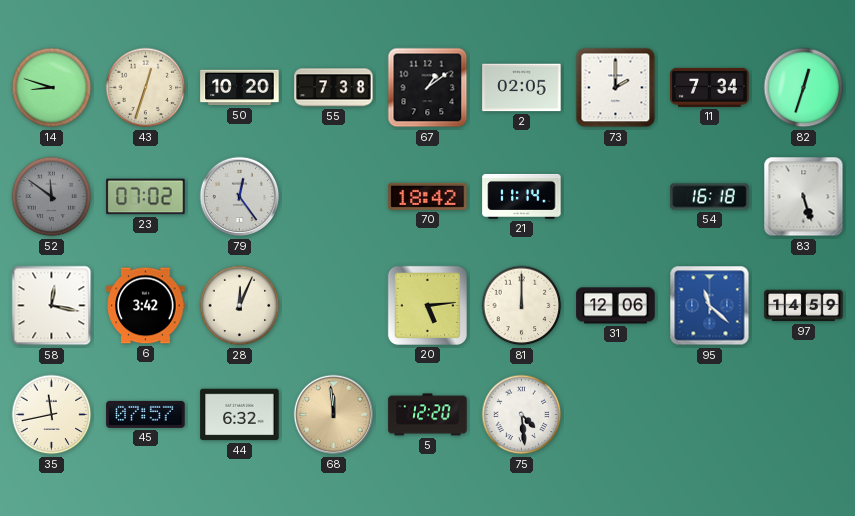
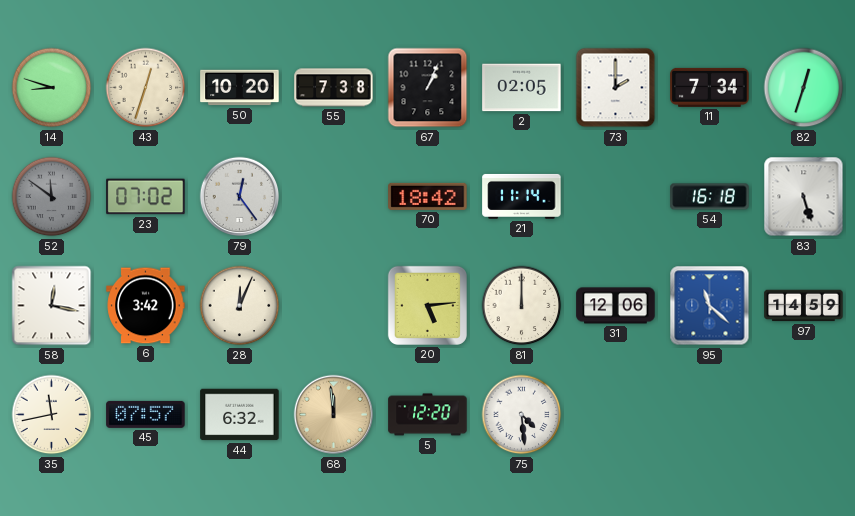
67: 1:09 -> 1:04 (428, 88)
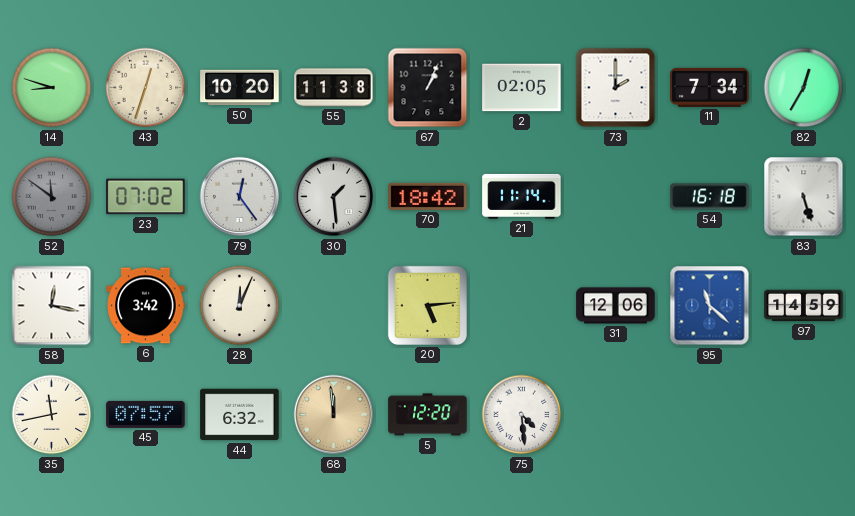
55: 7:38 -> 11:38 (334, 88)
82: 12:33 -> 12:35 (804, 88)
30: none -> 1:29 (334, 197)
81: 12:00 -> none (522, 306)
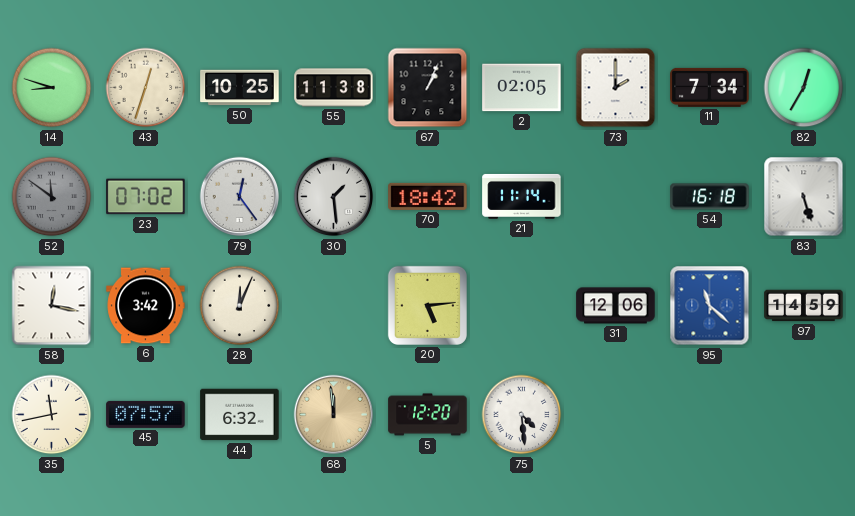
50: 10:20 -> 10:25 (240, 88)
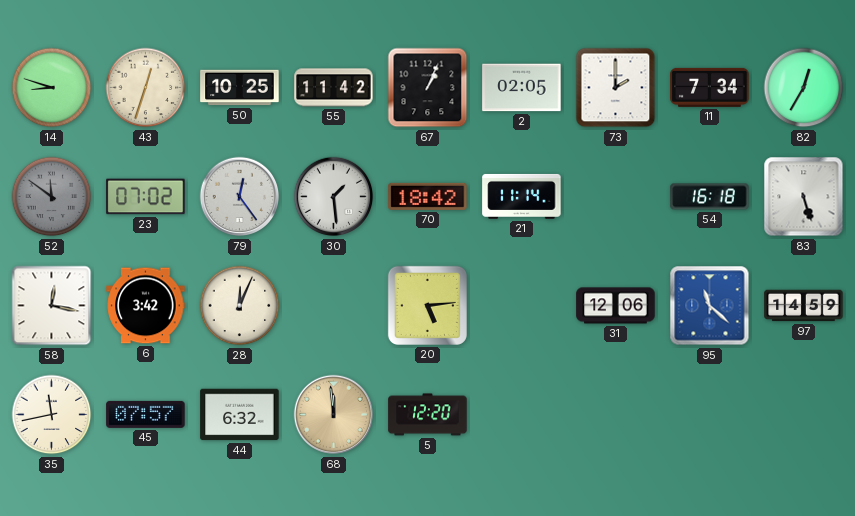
55: 11:38 -> 11:42 (334, 88)
75: 4:29 -> none (522, 415)
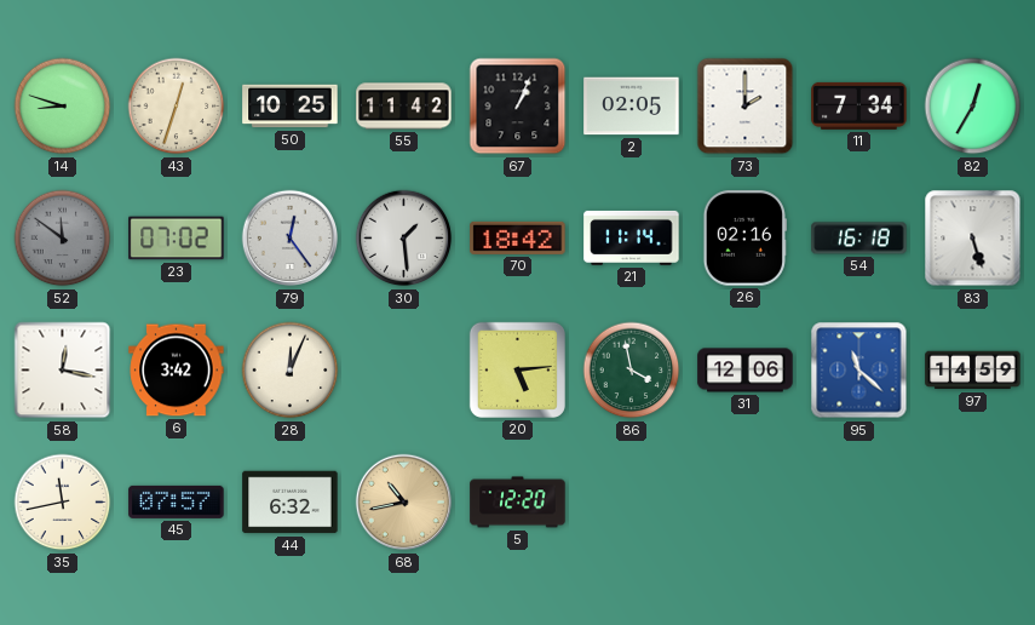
26: none -> 02:16 (744, 239)
86: none -> 3:58 (632, 371)
68: 11:59 -> 10:43 (404, 503)
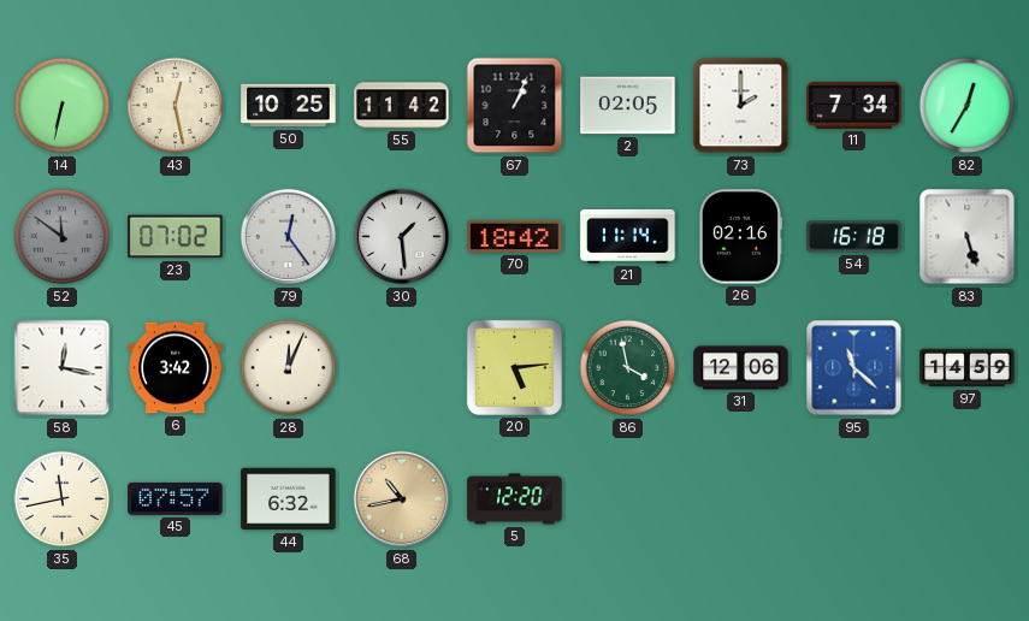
14: 8:48 -> 6:32 (63, 106)
43: 12:33 -> 12:28 (176, 106)
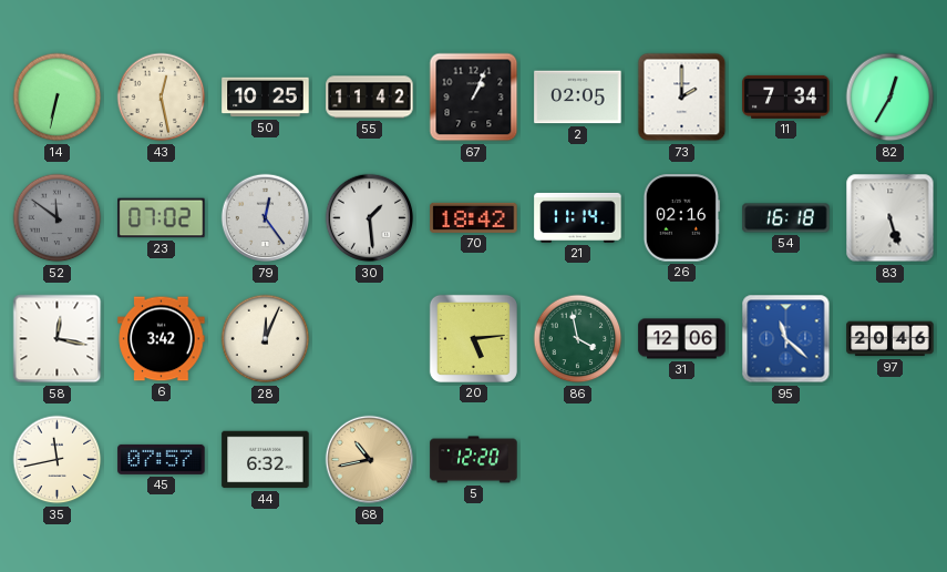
97: 14:59 -> 20:46 (891, 339)
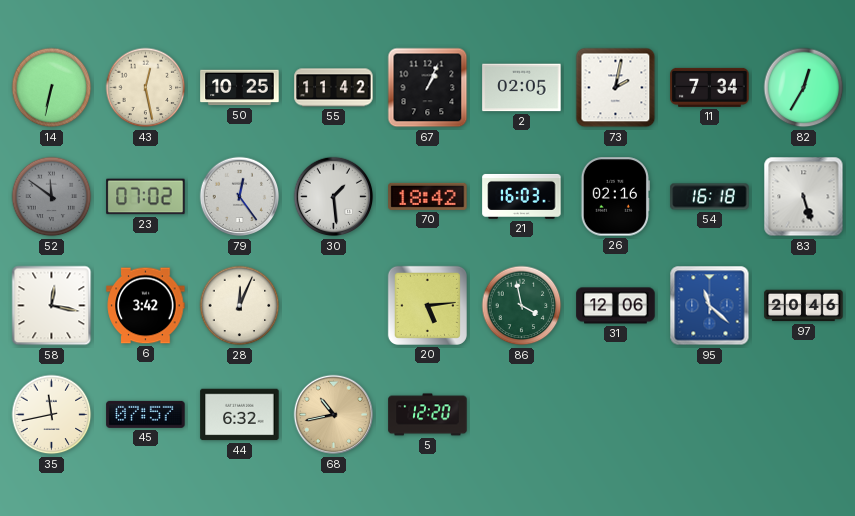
73: 2:00 -> 2:02 (616, 88)
21: 11:14 -> 16:03 (522, 196)
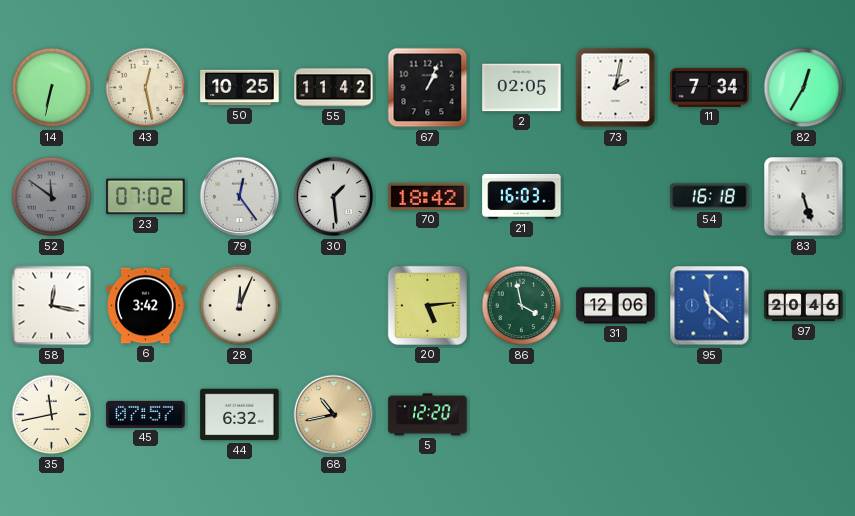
26: 02:16 -> none (615, 197)
